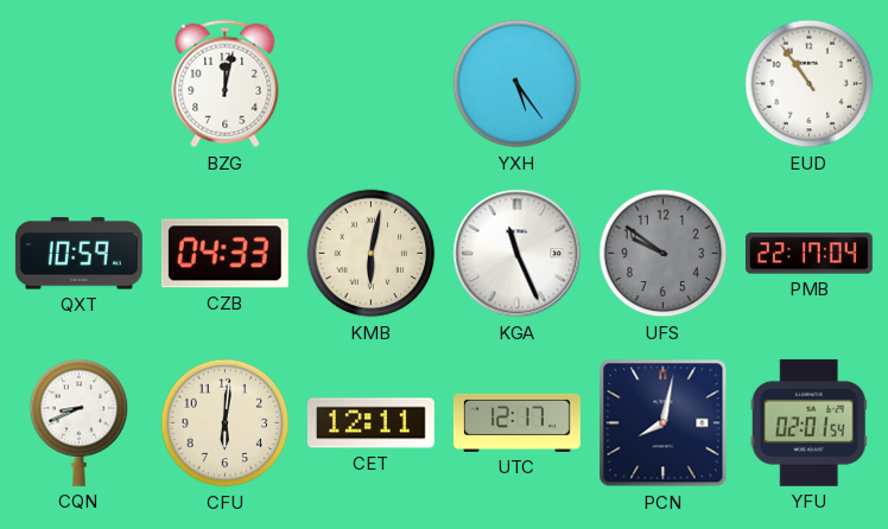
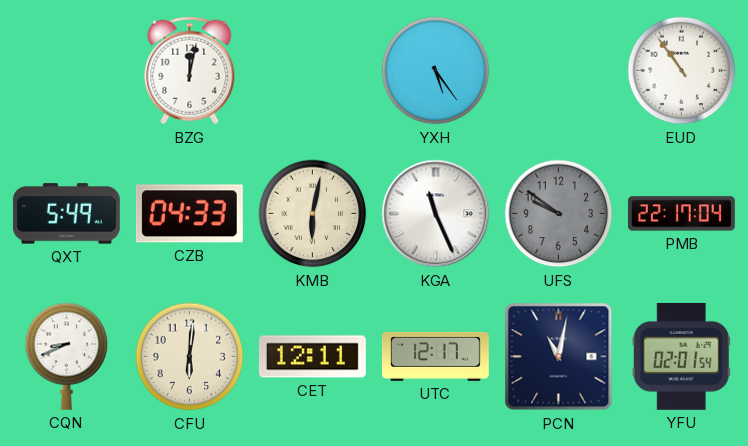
QXT: 10:59 -> 5:49 (66, 214)
PCN: 8:02 -> 11:02 (559, 357)
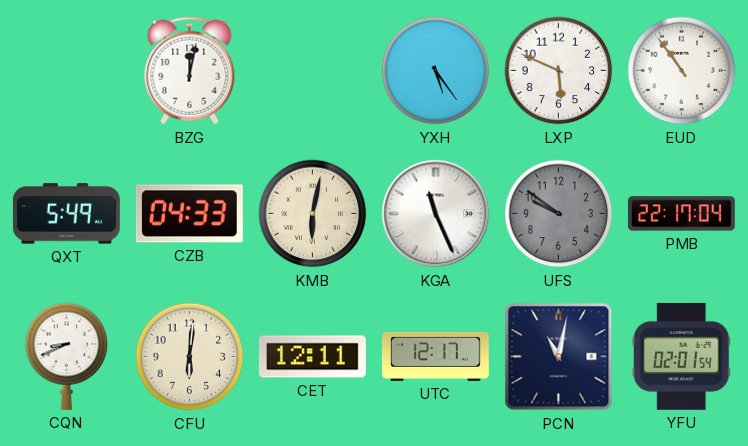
LXP: none -> 5:49 (559, 71)
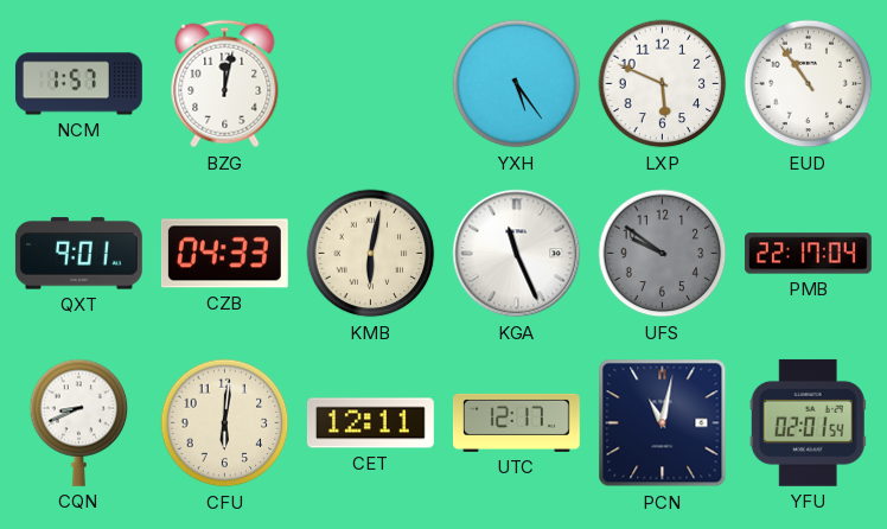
NCM: none -> 1:57 (78, 84)
QXT: 5:49 -> 9:01 (78, 254)
